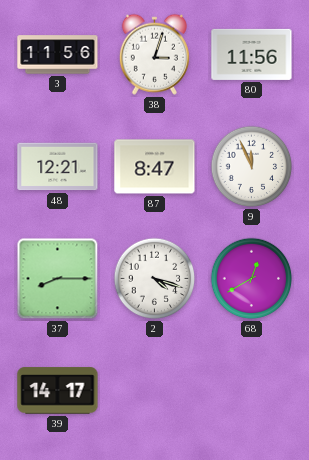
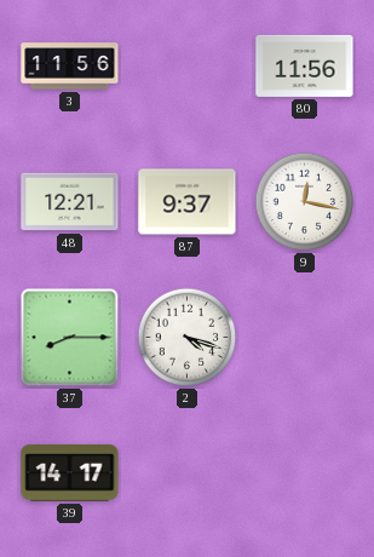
38: 3:03 -> none (154, 54)
87: 8:47 -> 9:37 (188, 202)
9: 11:56 -> 12:17 (305, 202)
68: 12:40 -> none (252, 279)
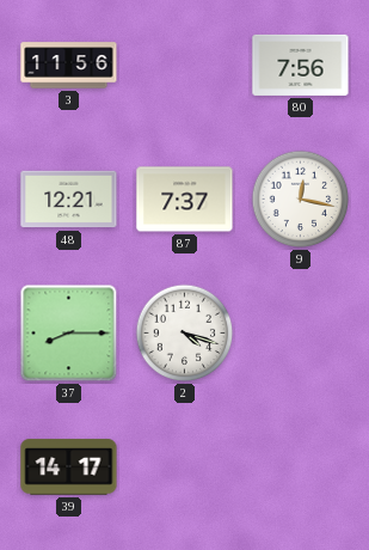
80: 11:56 -> 7:56 (301, 65)
87: 9:37 -> 7:37 (185, 200)
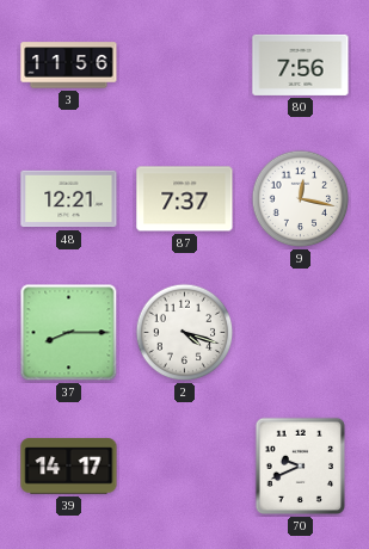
70: none -> 9:41 (300, 467)
